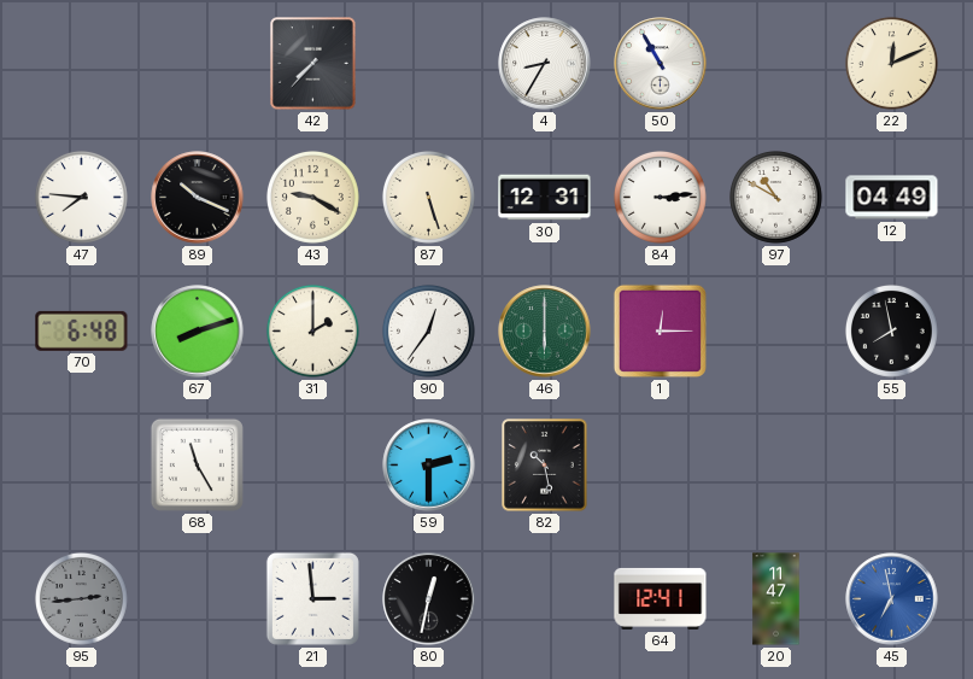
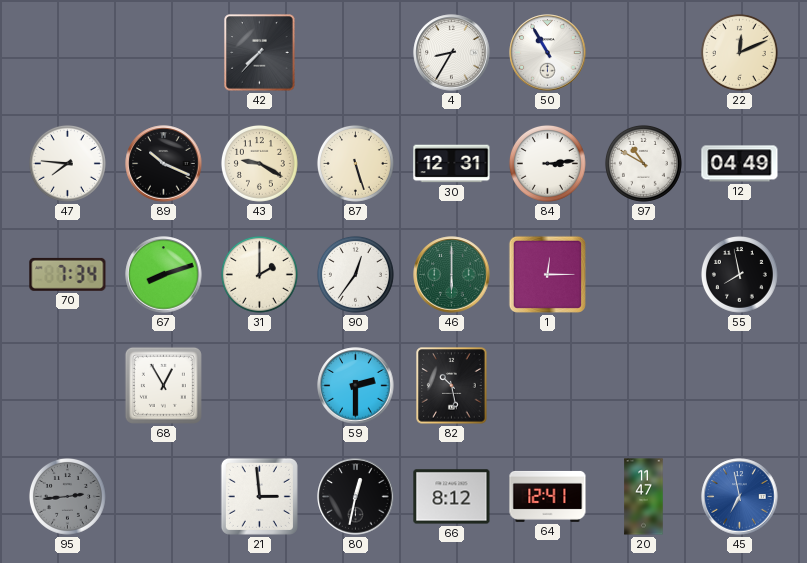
70: 6:48 -> 7:34 (68, 274)
68: 11:25 -> 12:55 (163, 385)
66: none -> 8:12 (452, 497)
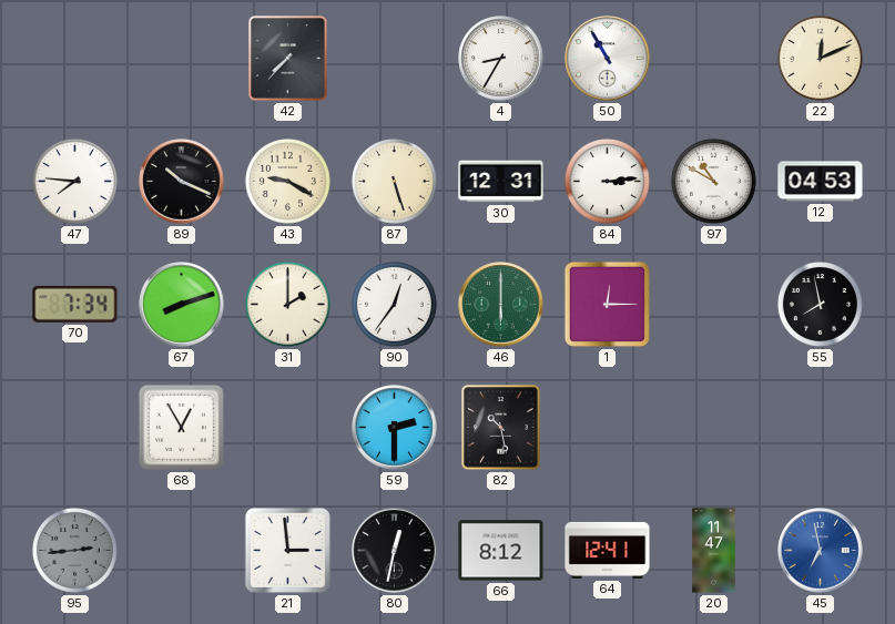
12: 04:49 -> 04:53 (821, 182)
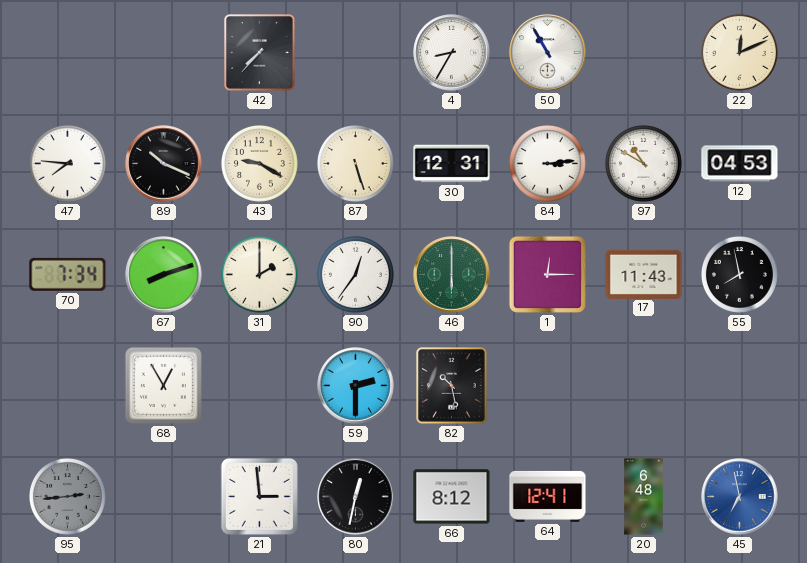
17: none -> 11:43 (644, 274)
20: 11:47 -> 6:48 (644, 497)
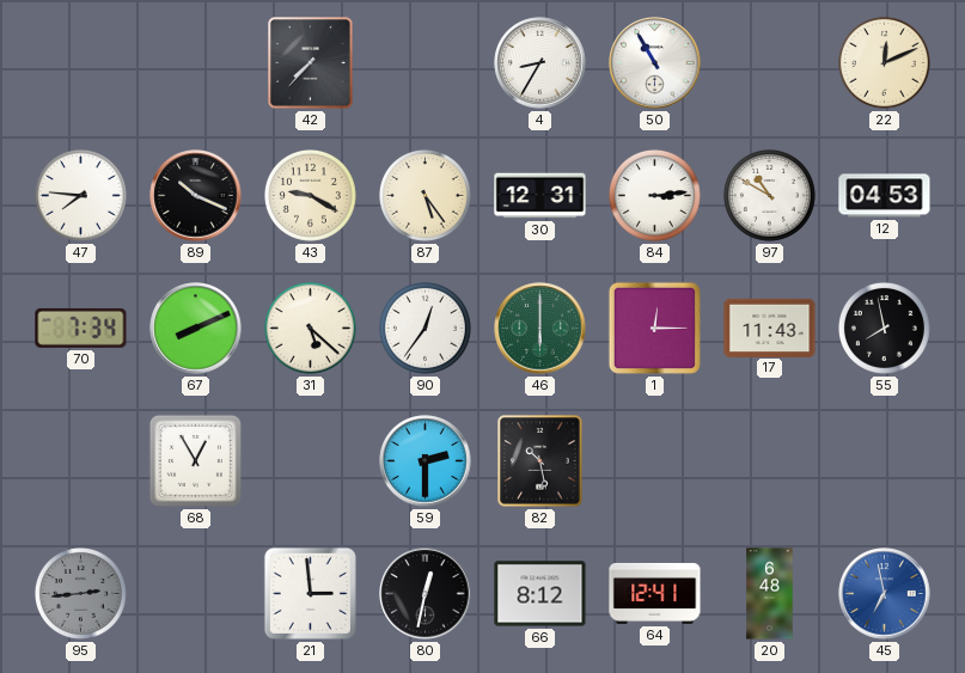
87: 5:27 -> 5:24 (425, 195)
67: 8:12 -> 8:11 (196, 329)
31: 2:00 -> 5:22 (310, 328)
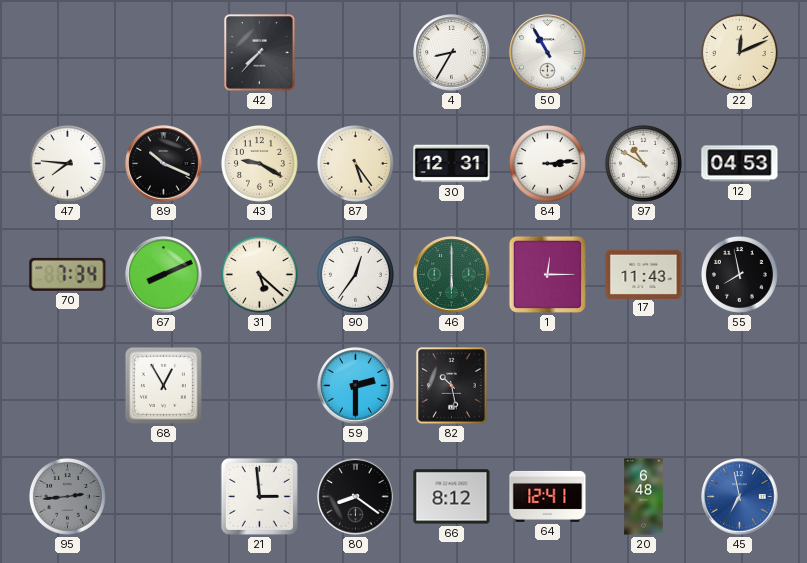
80: 12:32 -> 8:21 (356, 497)
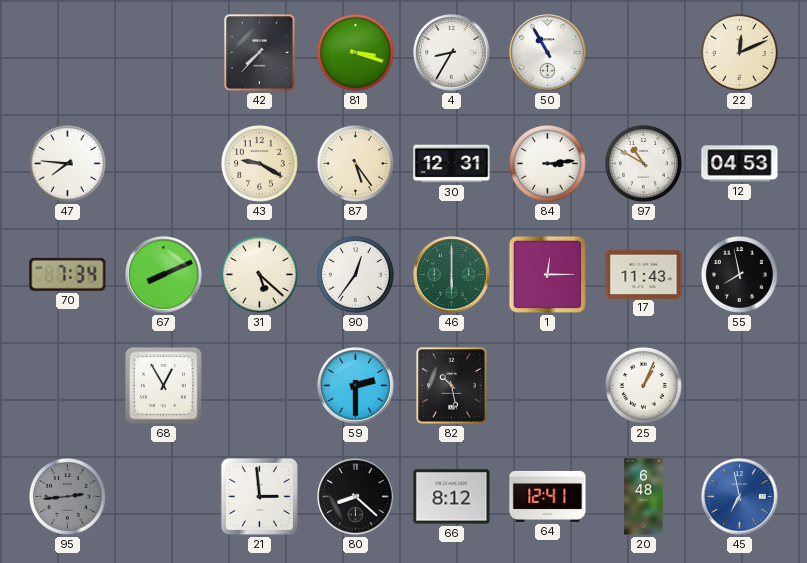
81: none -> 3:18 (355, 52)
89: 10:19 -> none (164, 164)
25: none -> 1:04 (643, 385)
80: 8:21 -> 8:22 (356, 497)
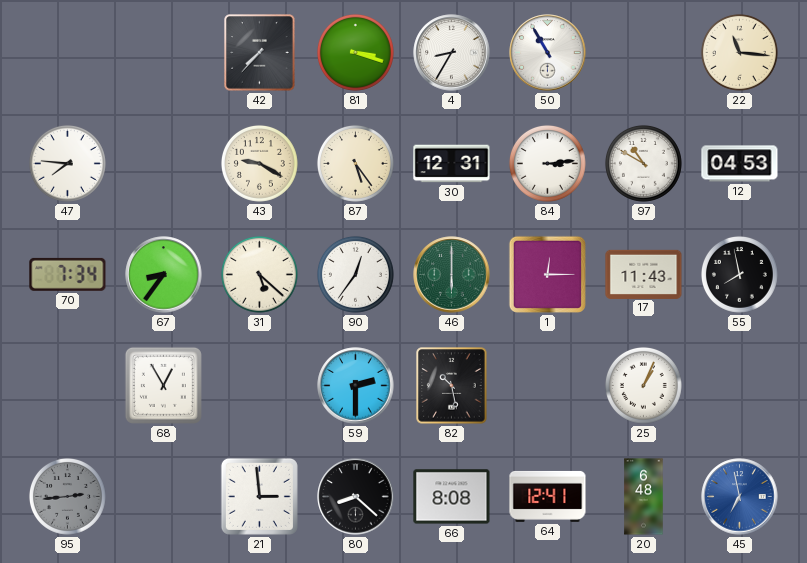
22: 12:11 -> 11:16 (739, 52)
67: 8:11 -> 8:36 (164, 275)
66: 8:12 -> 8:08 (452, 497)
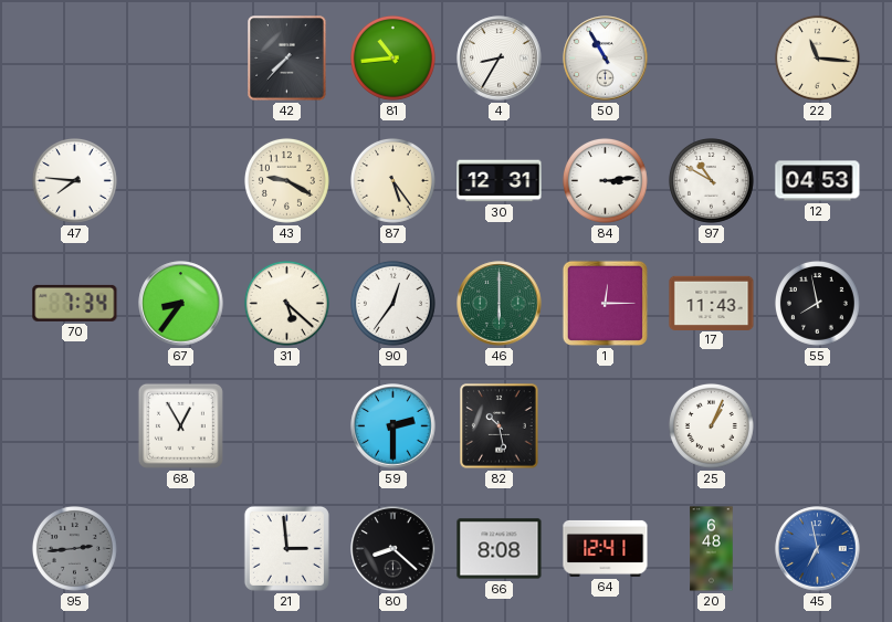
81: 3:18 -> 10:44 (392, 57)
